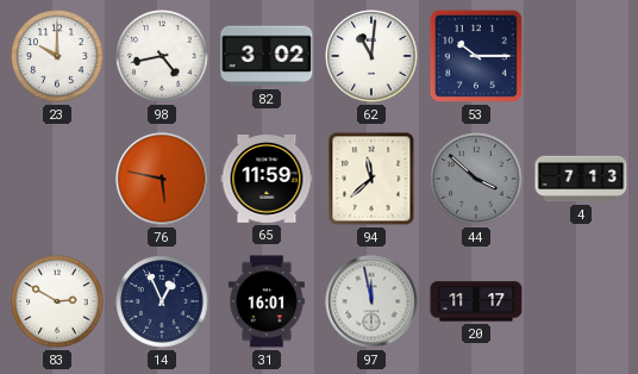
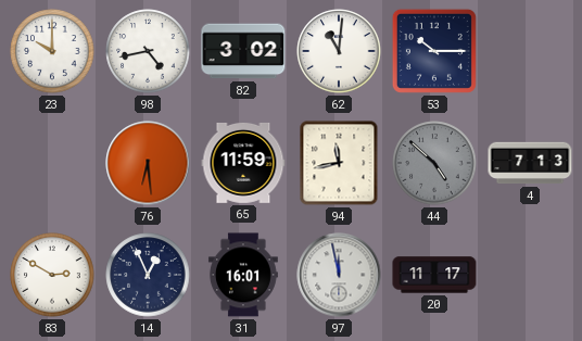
76: 5:47 -> 6:29 (148, 163)
94: 11:38 -> 11:43 (339, 163)
44: 3:52 -> 4:52 (434, 163)
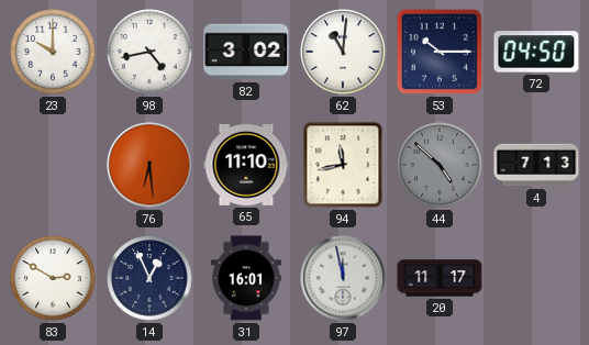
72: none -> 04:50 (536, 52)
65: 11:59 -> 11:10 (246, 165)
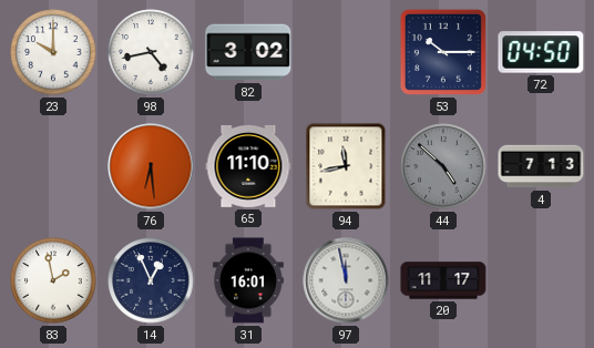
62: 11:01 -> none (343, 52)
83: 2:50 -> 1:58 (53, 280)
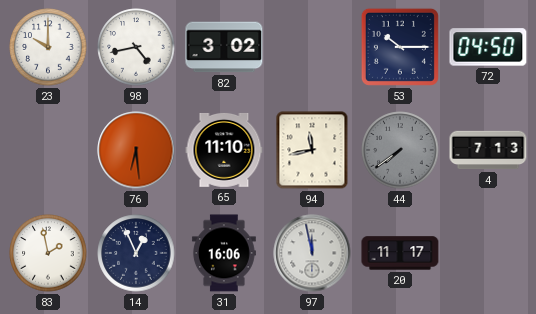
44: 4:52 -> 7:39 (400, 150)
31: 16:01 -> 16:06 (224, 253)
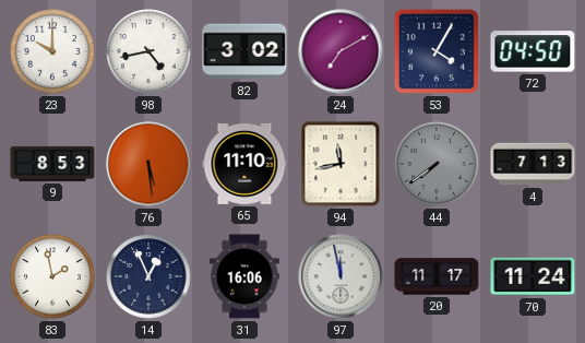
24: none -> 7:10 (341, 51)
53: 10:15 -> 4:05 (437, 51)
9: none -> 8:53 (52, 164)
76: 6:29 -> 5:29 (148, 164)
70: none -> 11:24 (533, 276)
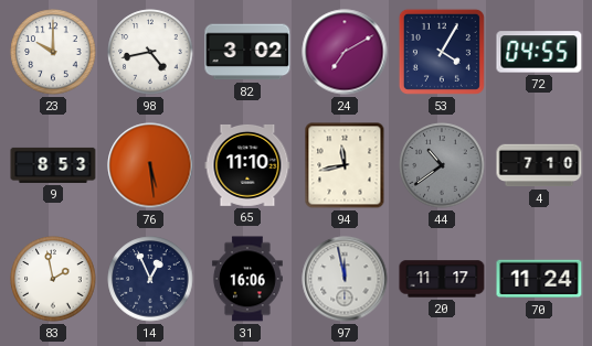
72: 04:50 -> 04:55 (539, 52)
44: 7:39 -> 10:39 (442, 165)
4: 7:13 -> 7:10 (539, 165)
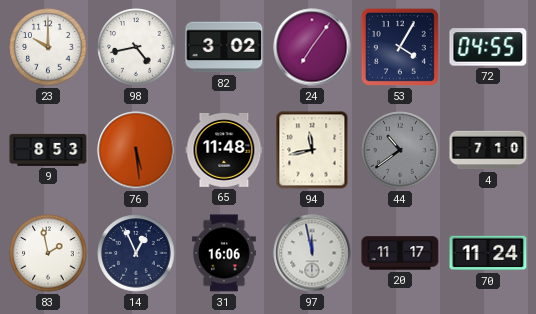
24: 7:10 -> 7:06 (312, 47)
65: 11:10 -> 11:48 (224, 150)
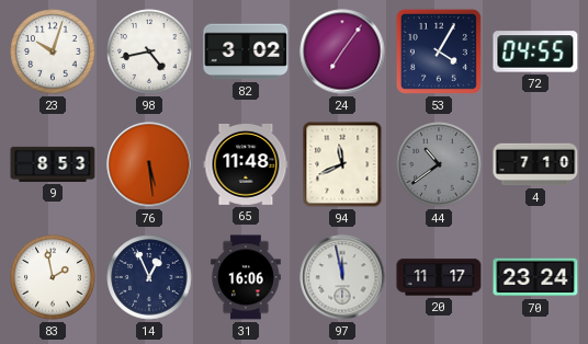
23: 10:00 -> 10:03 (53, 51)
94: 11:43 -> 11:41 (342, 164)
70: 11:24 -> 23:24 (535, 277)
